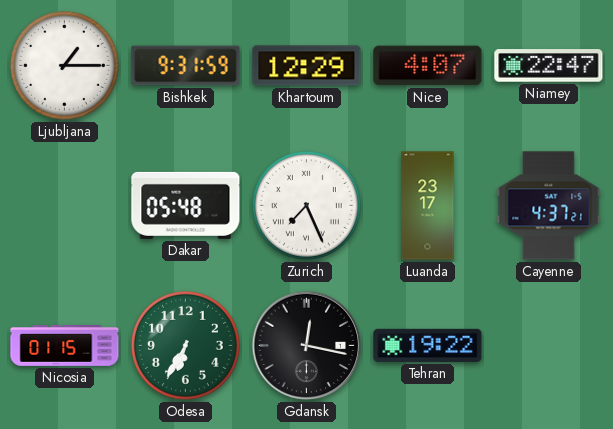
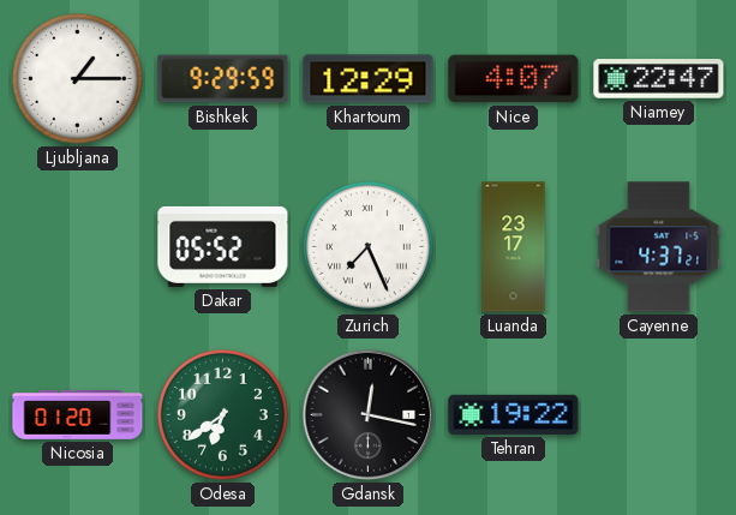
Bishkek: 9:31 -> 9:29 (223, 79)
Dakar: 05:48 -> 05:52 (223, 246)
Nicosia: 01:15 -> 01:20 (78, 415)
Odesa: 6:35 -> 6:39 (222, 414)
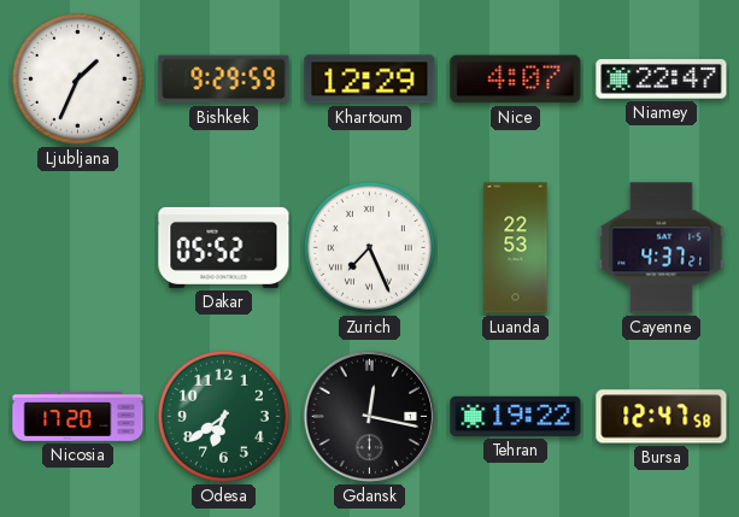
Ljubljana: 1:15 -> 1:34 (77, 78)
Luanda: 23:17 -> 22:53 (516, 248)
Nicosia: 01:20 -> 17:20 (78, 417)
Bursa: none -> 12:47 (662, 417)
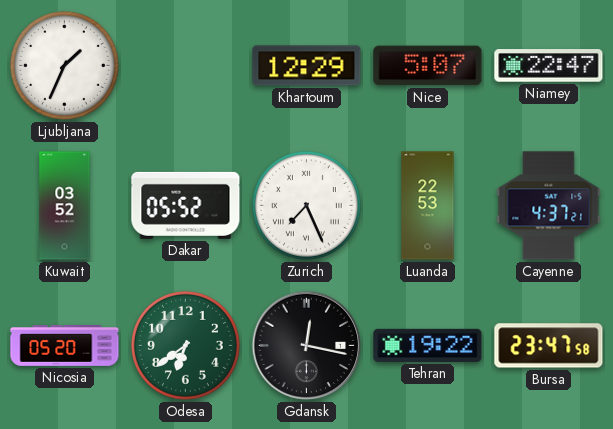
Bishkek: 9:29 -> none (224, 80)
Nice: 4:07 -> 5:07 (428, 66)
Kuwait: none -> 03:52 (65, 206)
Nicosia: 17:20 -> 05:20 (65, 346)
Bursa: 12:47 -> 23:47 (549, 346)
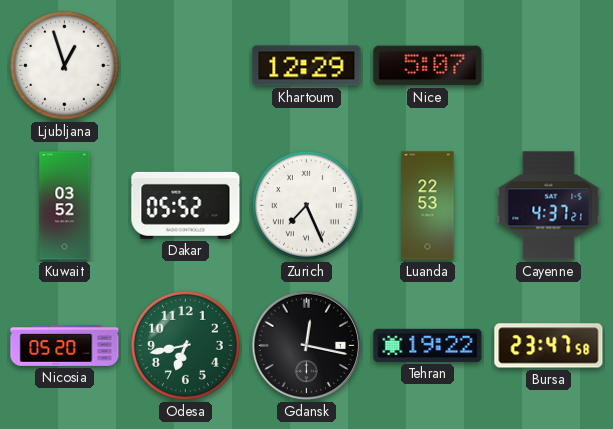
Ljubljana: 1:34 -> 12:57 (64, 65)
Niamey: 22:47 -> none (549, 66)
Odesa: 6:39 -> 6:43 (185, 345)
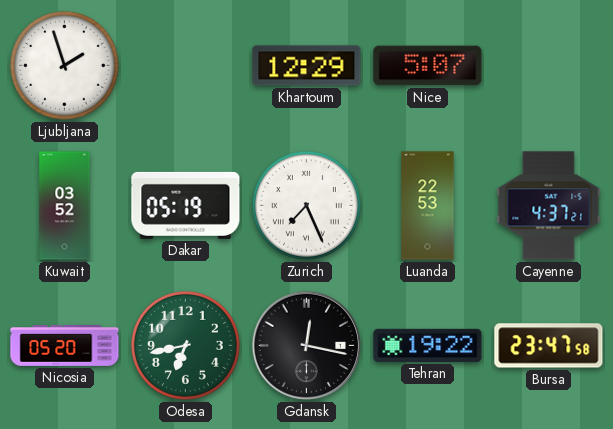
Ljubljana: 12:57 -> 1:57 (64, 65)
Dakar: 05:52 -> 05:19 (186, 205)
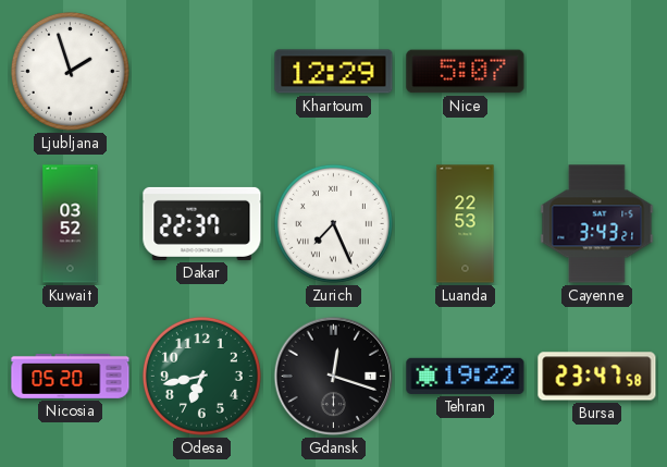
Dakar: 05:19 -> 22:37 (202, 223)
Cayenne: 4:37 -> 3:43 (597, 224)
Gdansk: 12:17 -> 12:18 (334, 377)
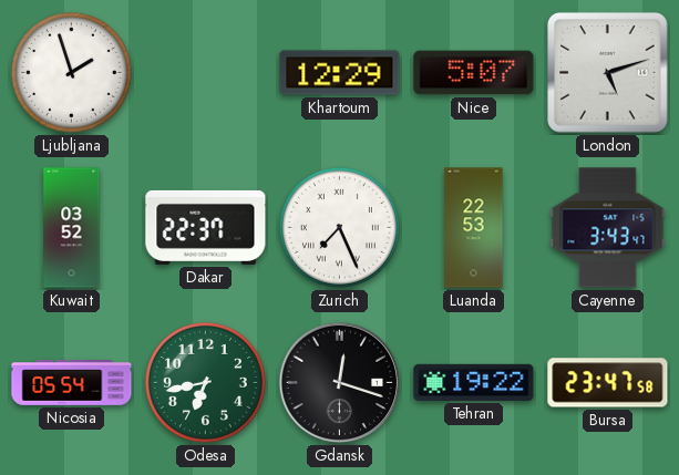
London: none -> 5:12 (608, 73)
Cayenne: 3:43:21 -> 3:43:47 (608, 228)
Nicosia: 05:20 -> 05:54 (72, 383)
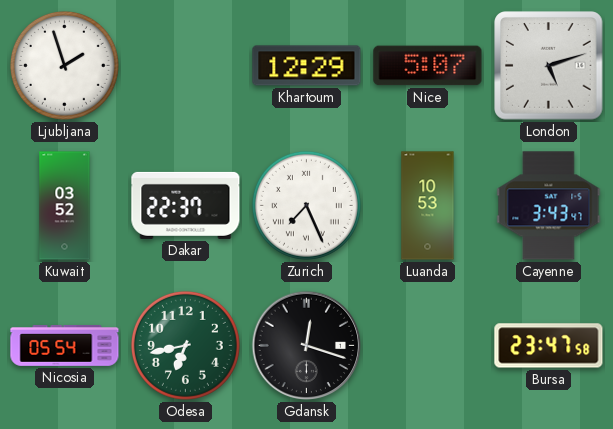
Luanda: 22:53 -> 10:53 (428, 206)
Tehran: 19:22 -> none (474, 382)
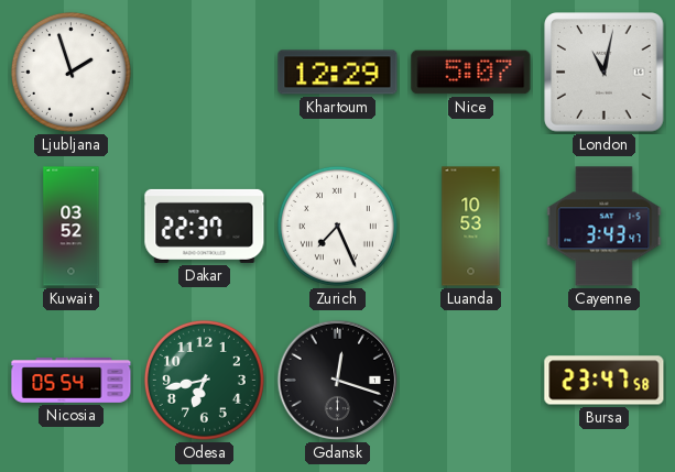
London: 5:12 -> 11:02 (605, 73)
